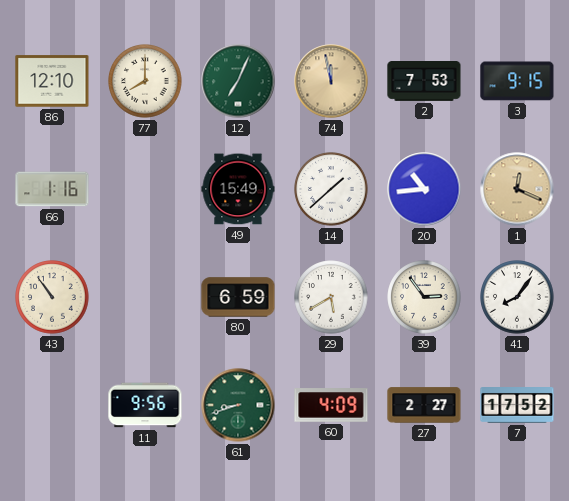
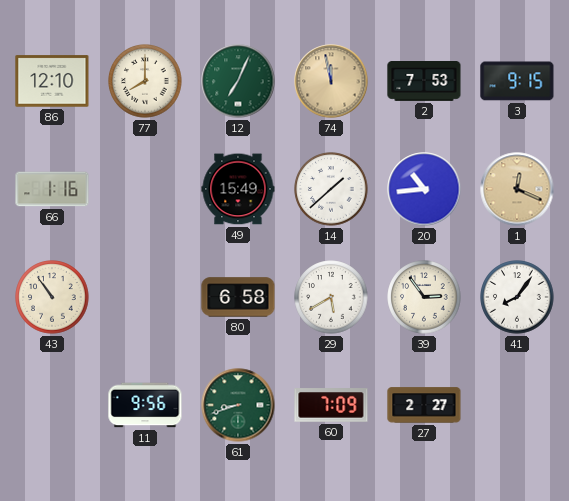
80: 6:59 -> 6:58 (238, 297)
60: 4:09 -> 7:09 (331, 405)
7: 17:52 -> none (517, 406)
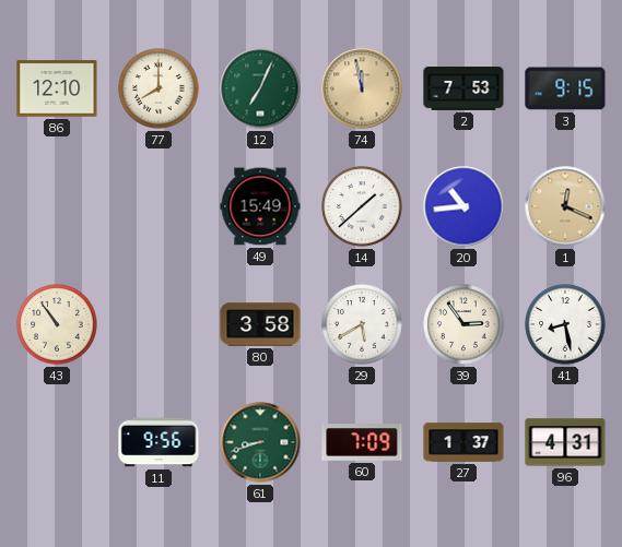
66: 1:16 -> none (52, 189)
80: 6:58 -> 3:58 (260, 324)
41: 8:06 -> 8:28 (565, 324)
27: 2:27 -> 1:37 (463, 442)
96: none -> 4:31 (565, 442)
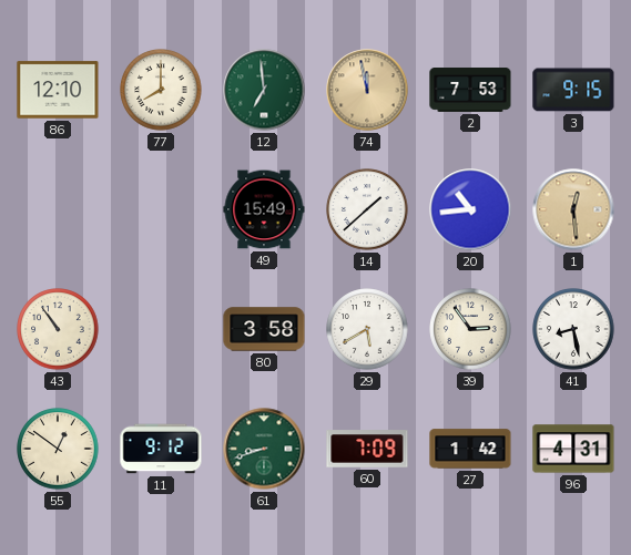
12: 7:04 -> 6:59 (264, 90)
1: 12:19 -> 12:29 (573, 209)
55: none -> 12:51 (58, 449)
11: 9:56 -> 9:12 (161, 449)
27: 1:37 -> 1:42 (470, 449)
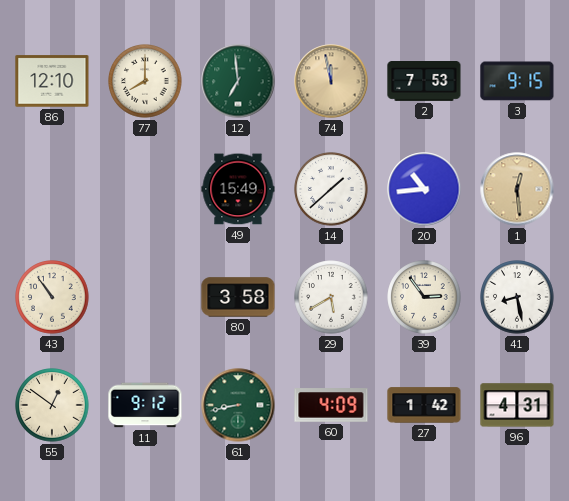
61: 8:42 -> 8:43 (238, 405)
60: 7:09 -> 4:09 (331, 405)
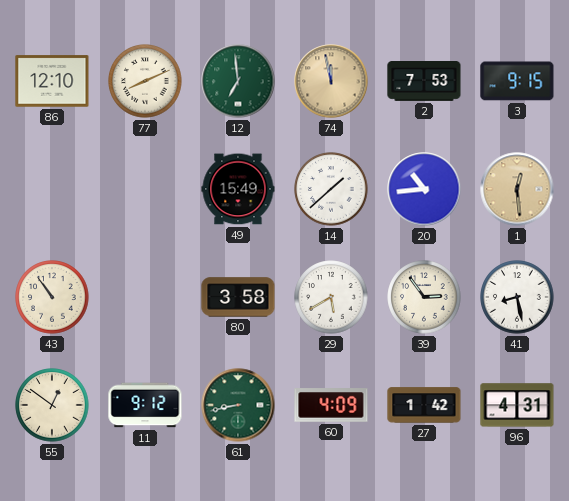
77: 8:00 -> 8:11 (145, 81)
